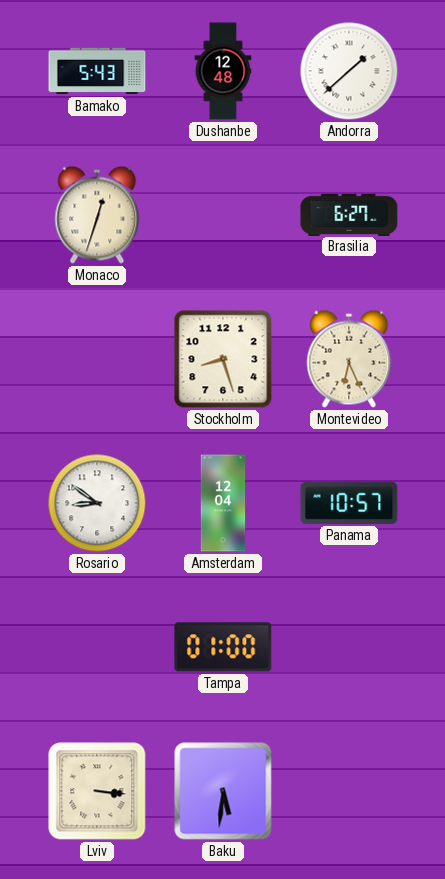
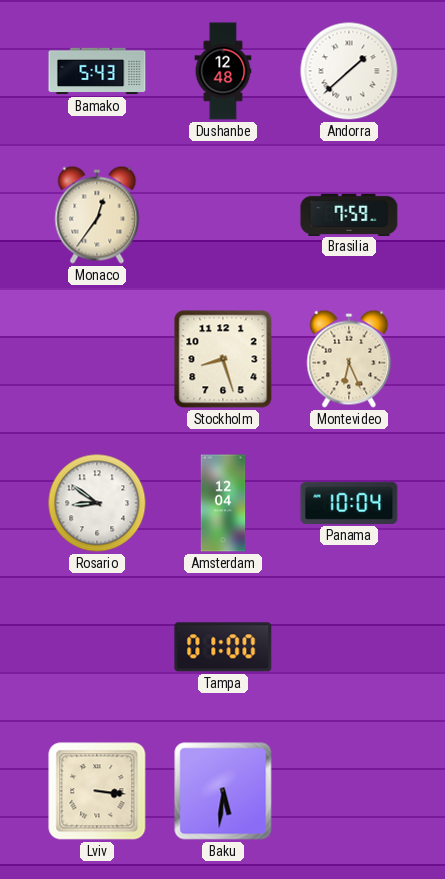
Monaco: 12:33 -> 12:36 (97, 215)
Brasilia: 6:27 -> 7:59 (349, 214)
Panama: 10:57 -> 10:04 (349, 503)
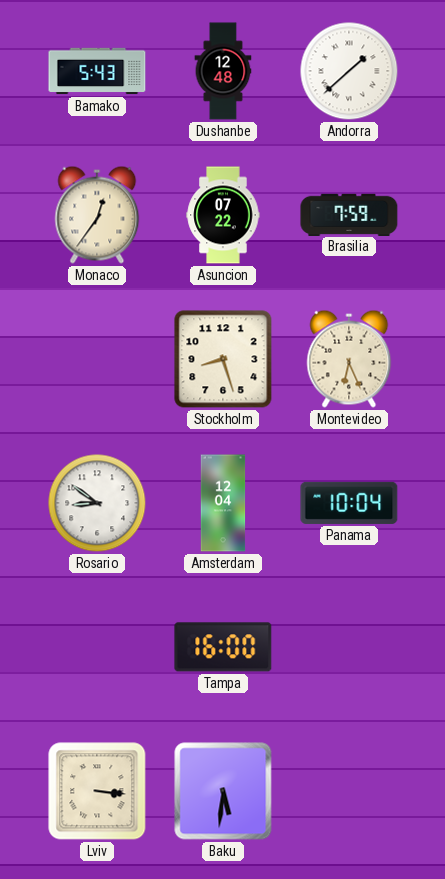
Asuncion: none -> 07:22 (223, 215)
Tampa: 01:00 -> 16:00 (223, 647)
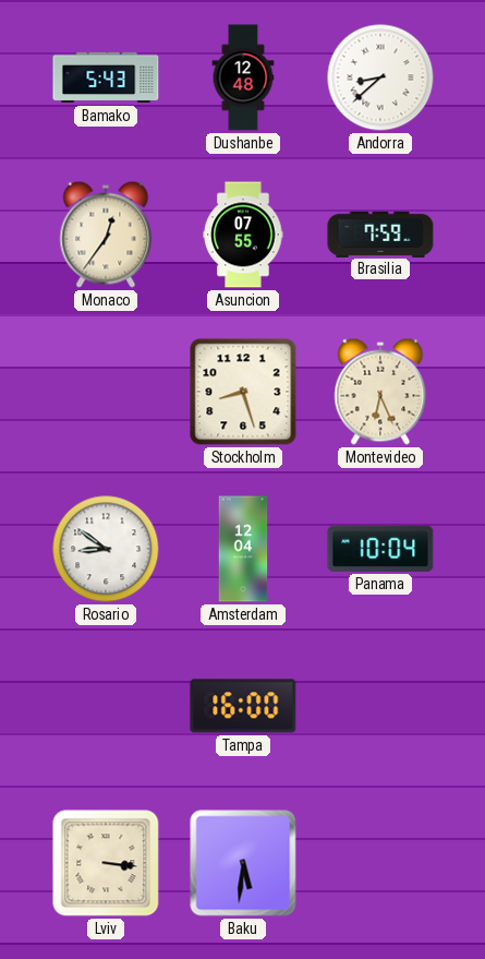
Andorra: 1:38 -> 8:38 (380, 77)
Asuncion: 07:22 -> 07:55 (243, 235)
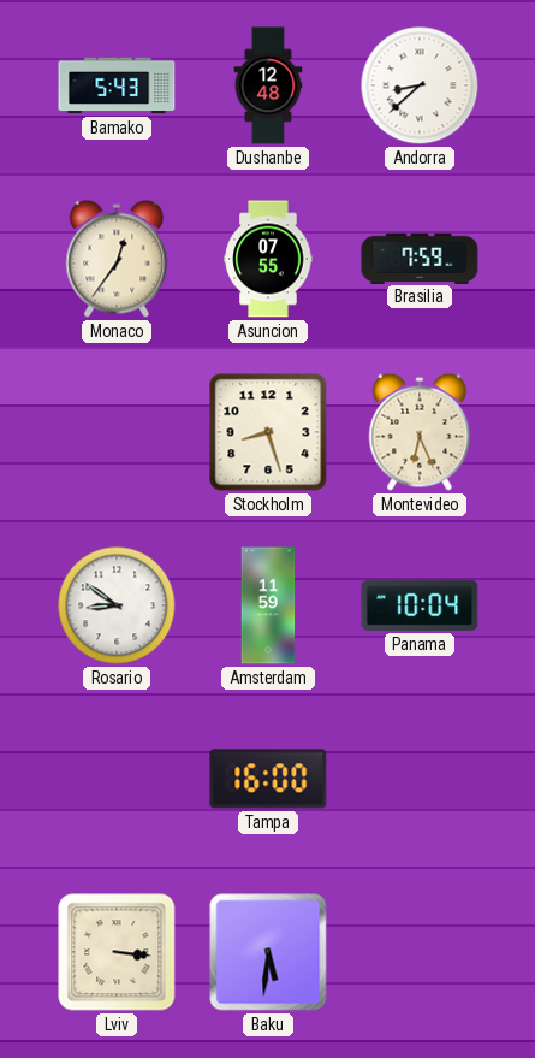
Amsterdam: 12:04 -> 11:59 (268, 605)
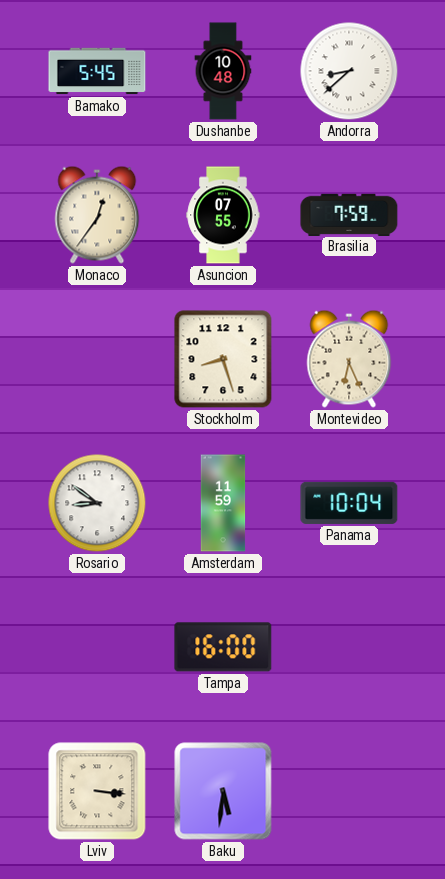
Bamako: 5:43 -> 5:45 (97, 71)
Dushanbe: 12:48 -> 10:48 (223, 71)
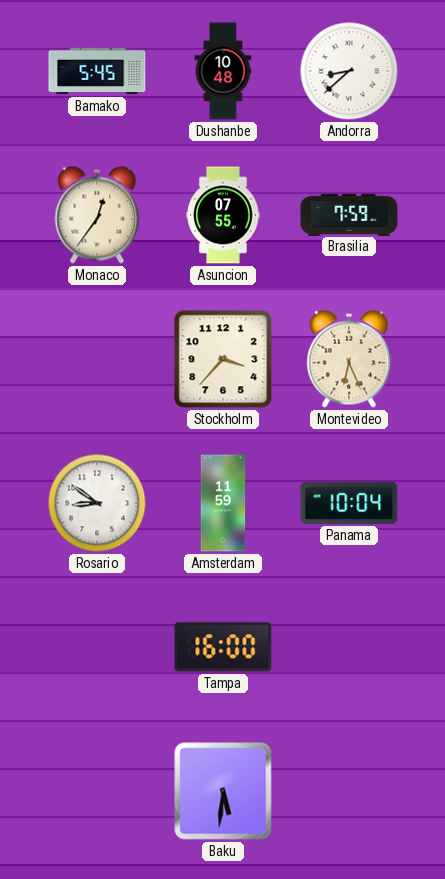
Stockholm: 8:27 -> 3:37 (223, 359)
Lviv: 3:16 -> none (97, 791)
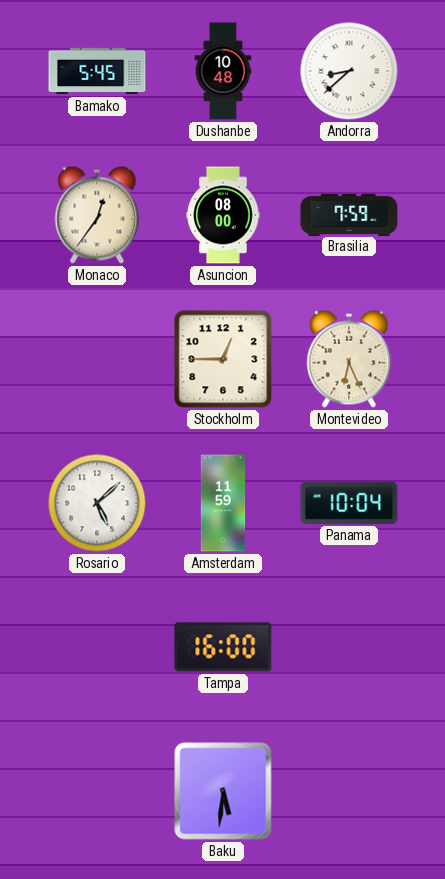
Asuncion: 07:55 -> 08:00 (223, 215)
Stockholm: 3:37 -> 12:45 (223, 359)
Rosario: 8:51 -> 5:08 (97, 503)
